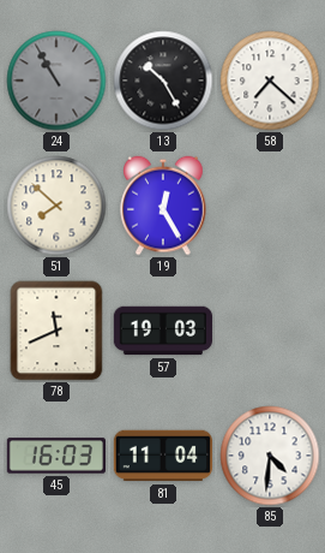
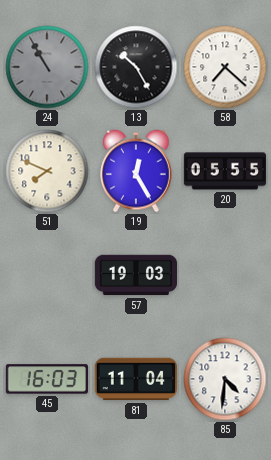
51: 7:52 -> 7:49 (47, 171)
20: none -> 05:55 (224, 171)
78: 11:41 -> none (56, 331)
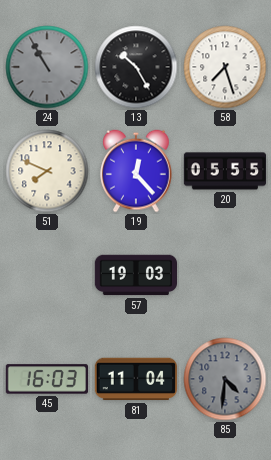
58: 7:22 -> 7:27 (225, 67)
19: 12:25 -> 12:23 (136, 171)
85 dial: white -> grey (225, 379)
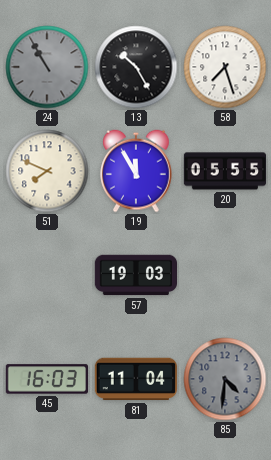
19: 12:23 -> 11:55 (136, 171)
